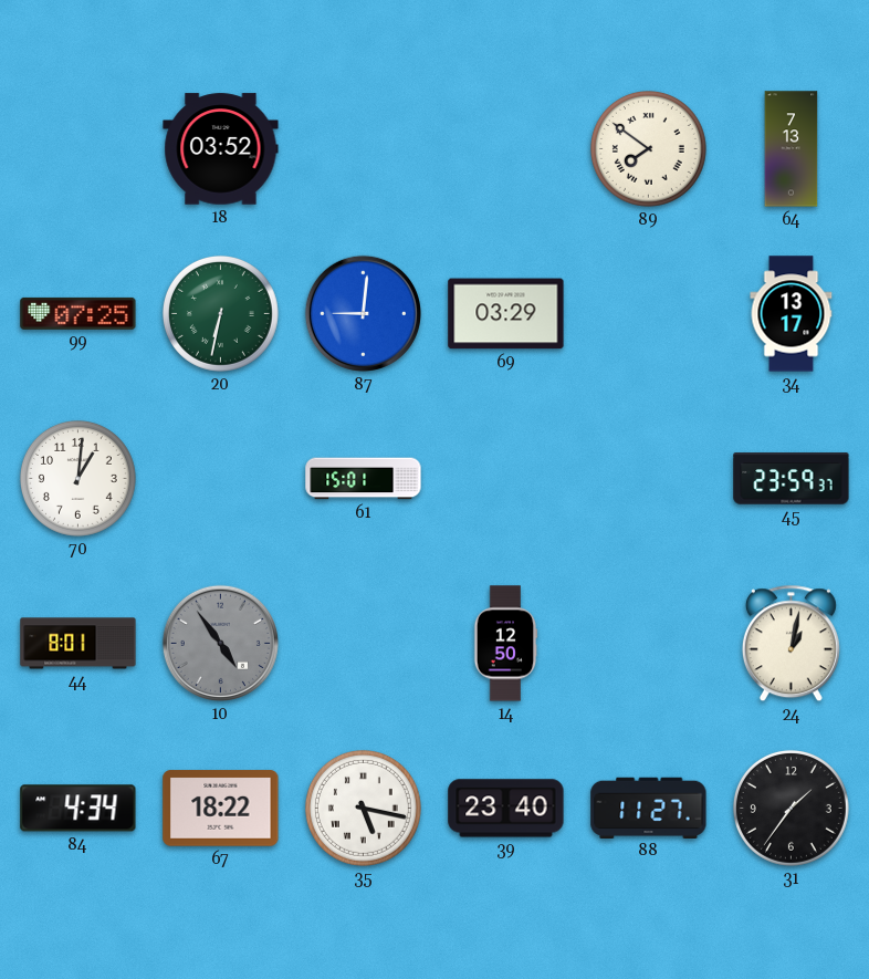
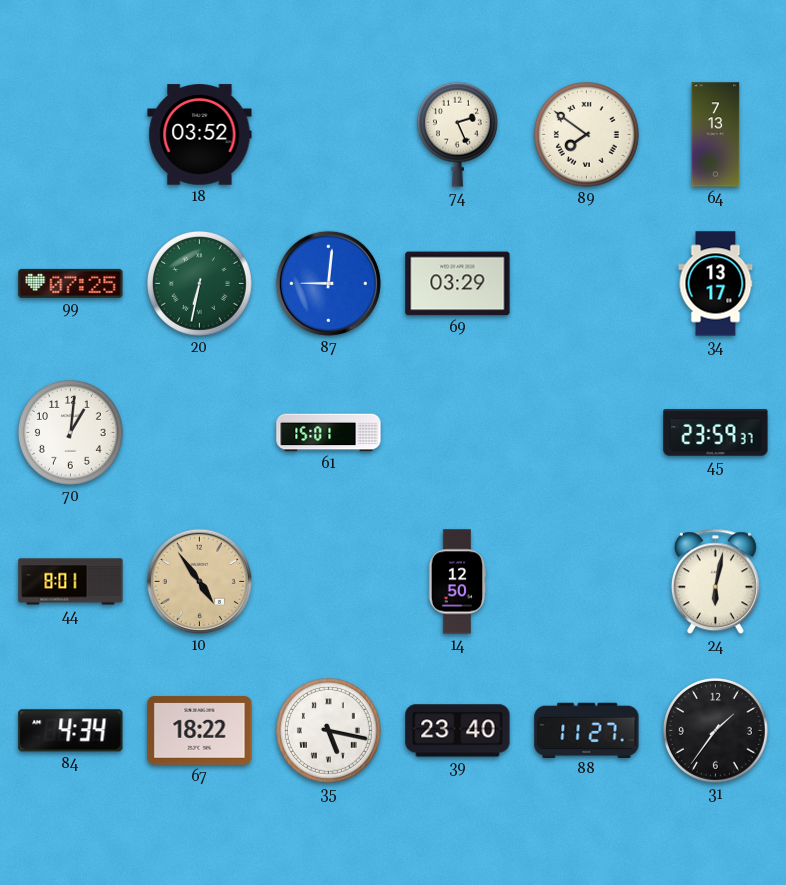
74: none -> 2:26 (457, 134)
10 dial: grey -> champagne (199, 581)
24: 1:02 -> 6:02 (715, 582)
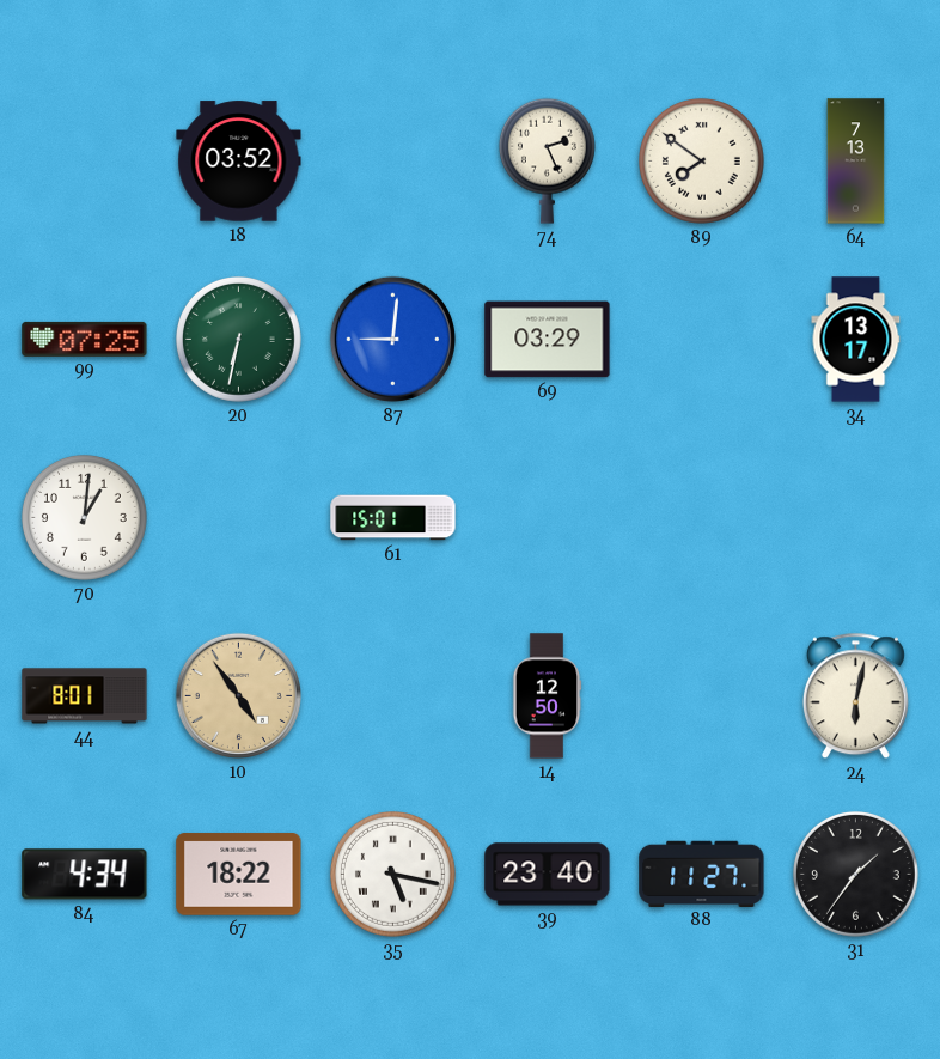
45: 23:59 -> none (716, 433)
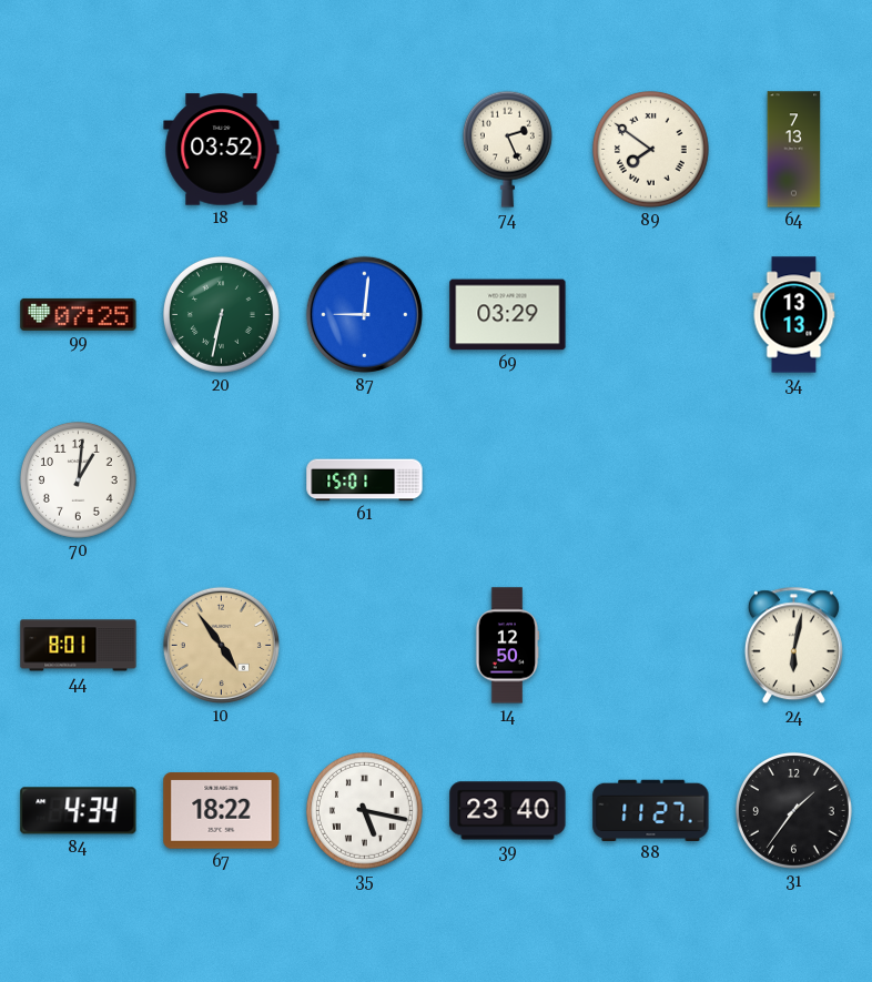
34: 13:17 -> 13:13 (794, 315)
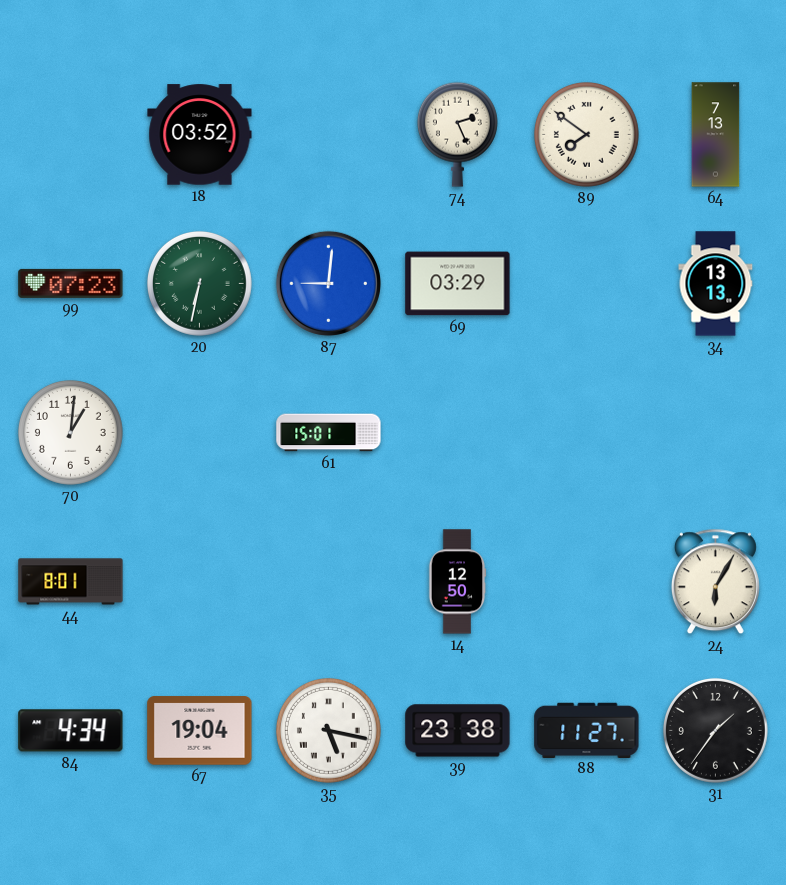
99: 07:25 -> 07:23 (71, 283)
10: 4:54 -> none (221, 645)
24: 6:02 -> 6:05 (715, 582)
67: 18:22 -> 19:04 (200, 731)
39: 23:40 -> 23:38 (458, 731)
